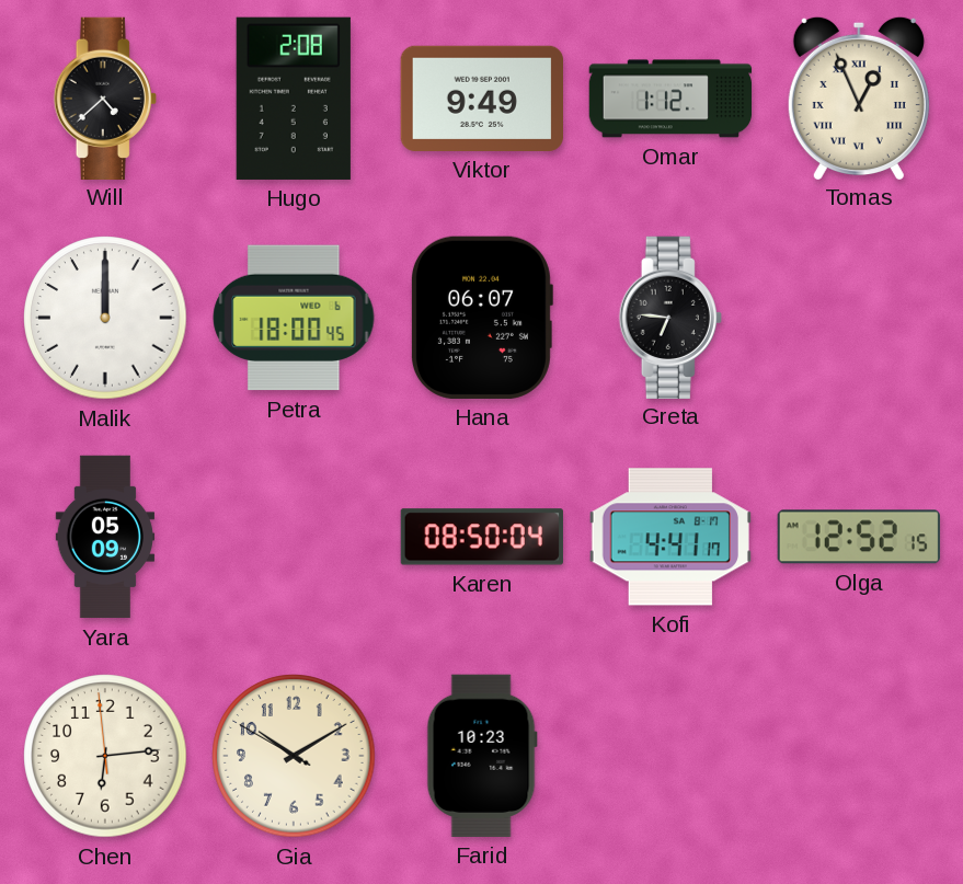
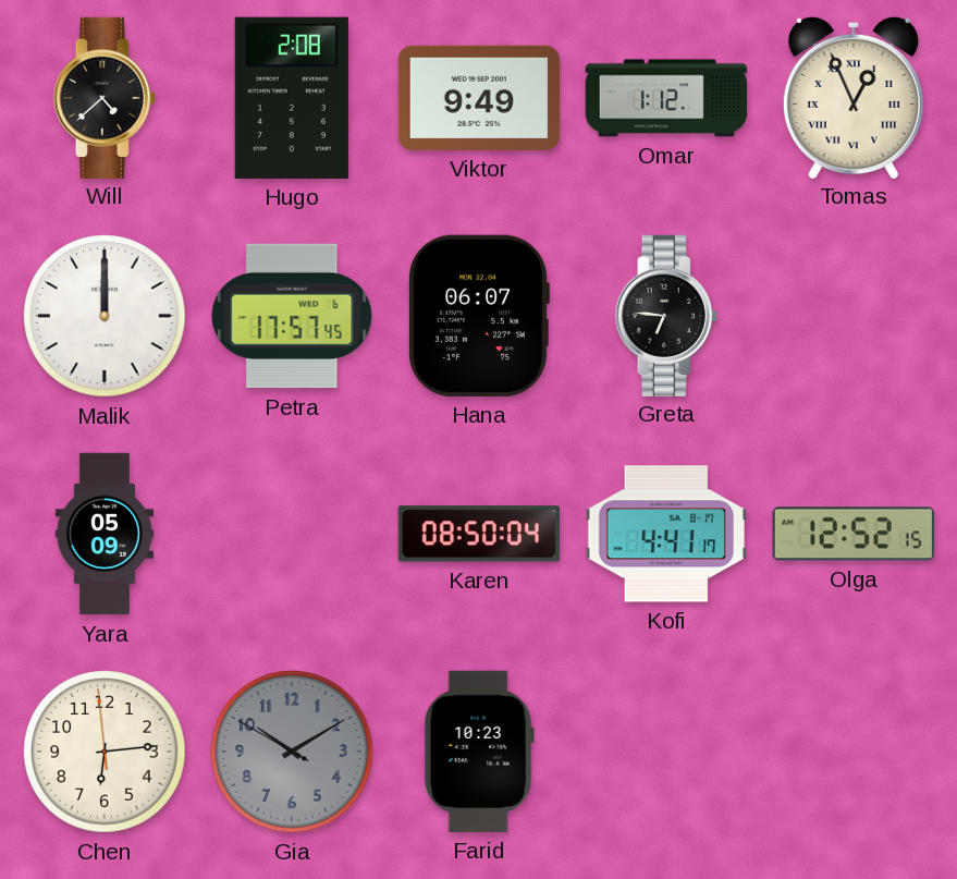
Petra: 18:00 -> 17:57 (292, 316)
Gia dial: cream -> grey (292, 752)
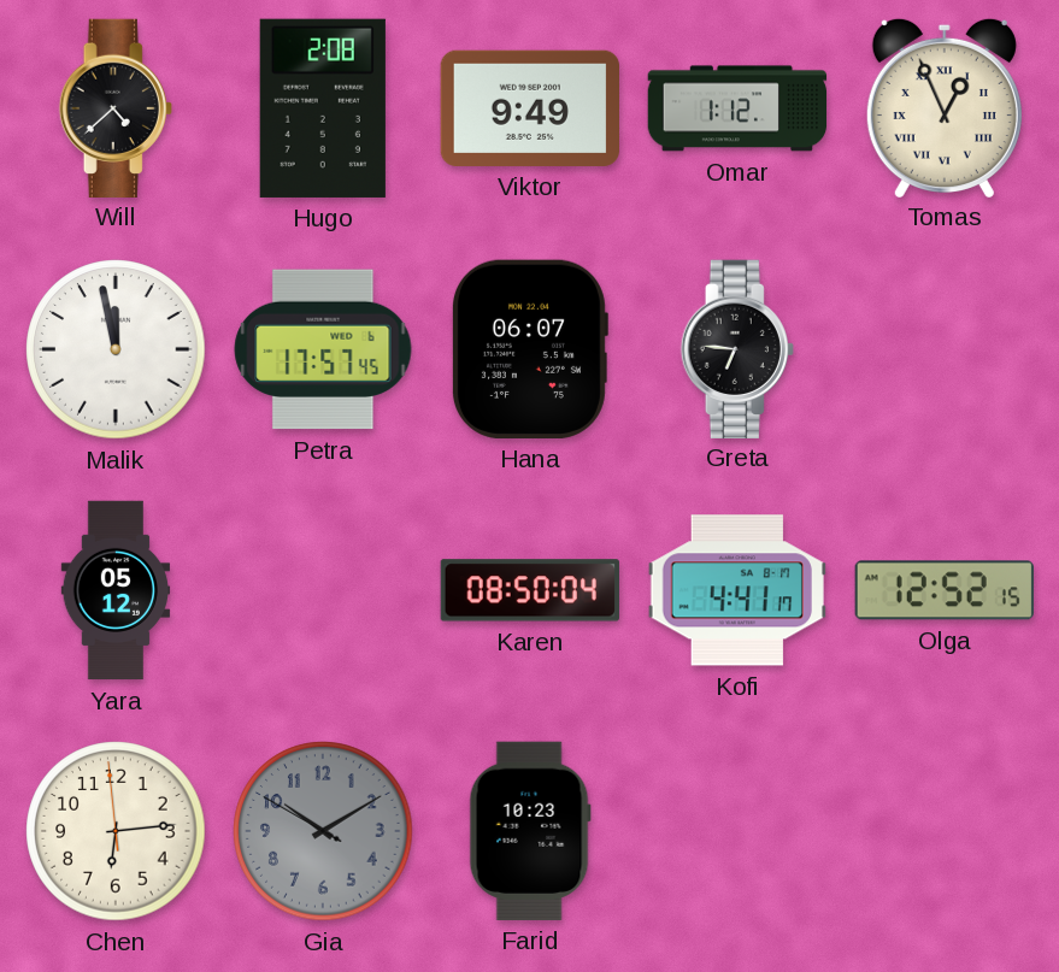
Malik: 12:00 -> 11:58 (116, 349)
Yara: 05:09 -> 05:12 (116, 590)
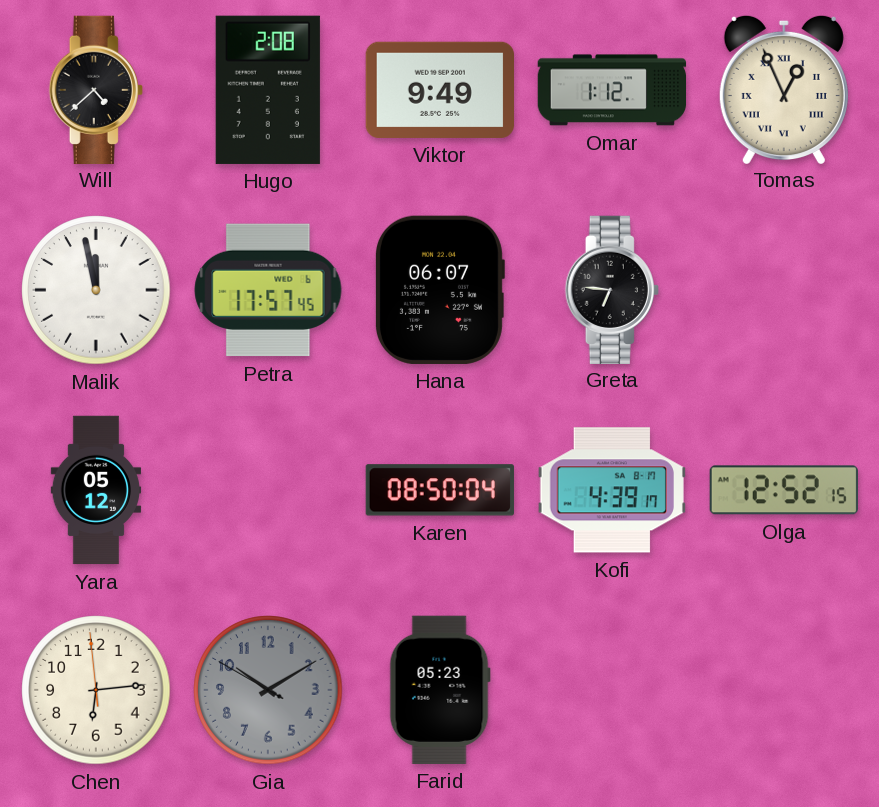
Kofi: 4:41 -> 4:39 (611, 490)
Farid: 10:23 -> 05:23 (440, 690)
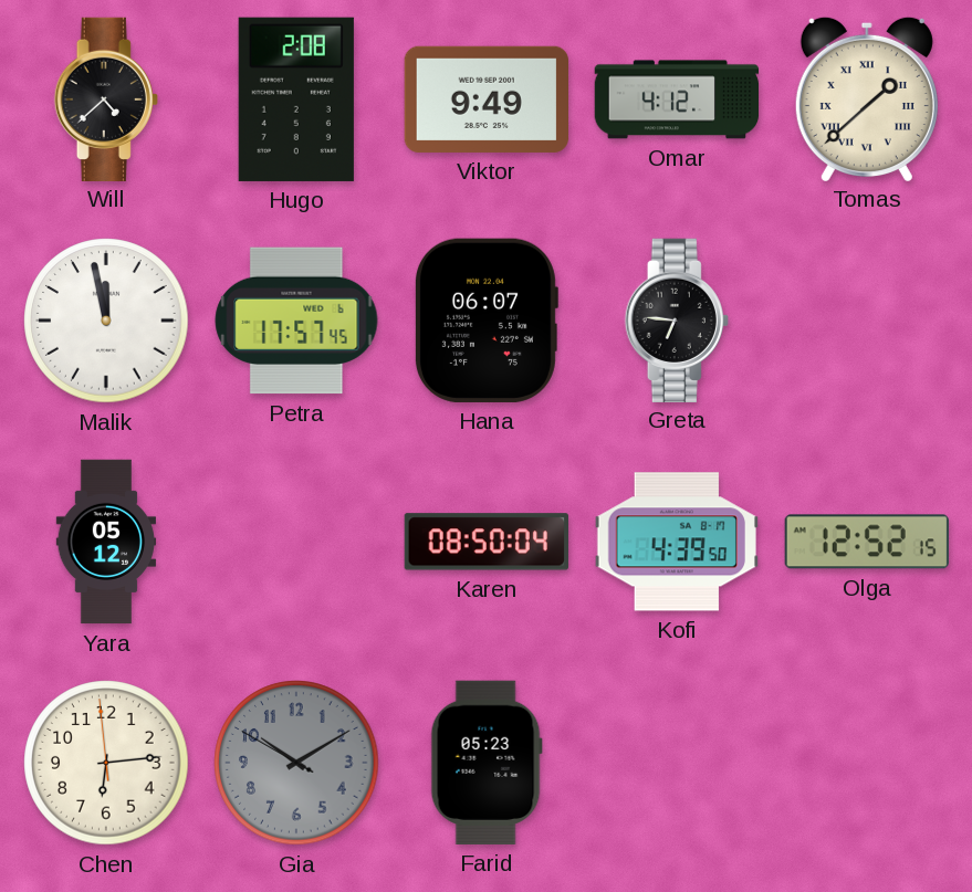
Omar: 1:12 -> 4:12 (677, 99)
Tomas: 12:56 -> 1:38 (867, 98)
Kofi: 4:39:17 -> 4:39:50 (676, 542)
